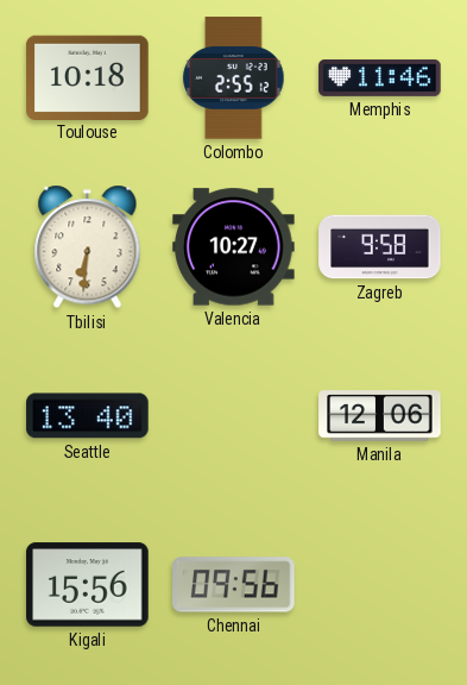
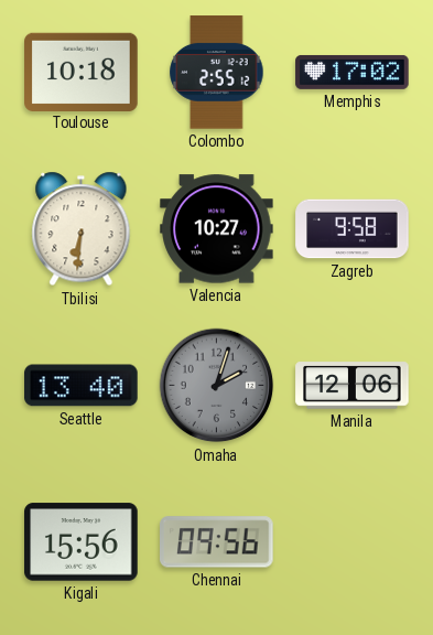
Memphis: 11:46 -> 17:02 (353, 72)
Omaha: none -> 2:03 (217, 386)
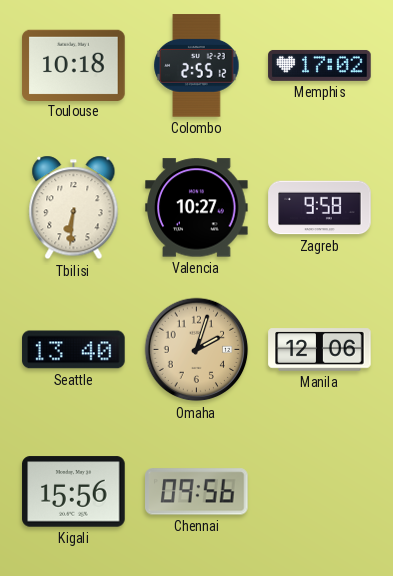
Omaha dial: grey -> champagne (197, 350)
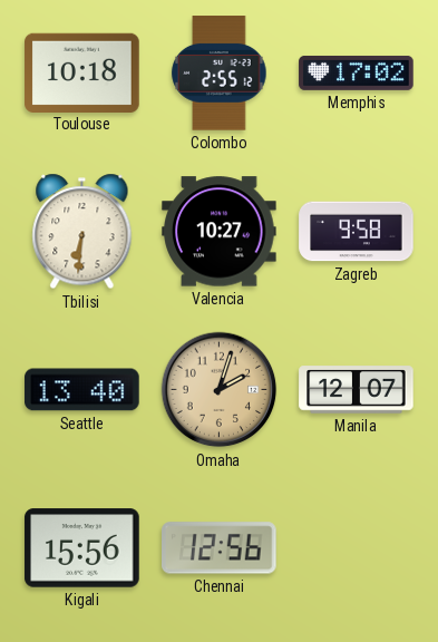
Manila: 12:06 -> 12:07 (357, 390)
Chennai: 09:56 -> 12:56 (220, 548)
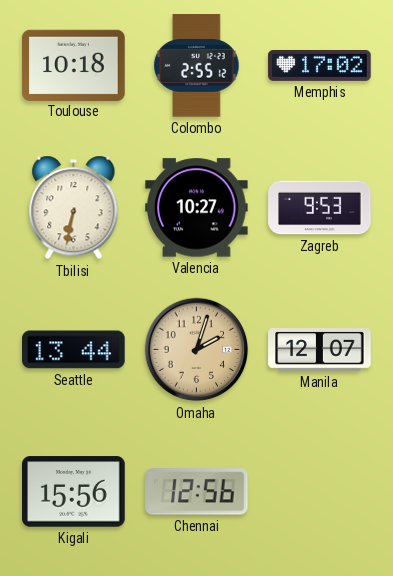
Tbilisi: 6:31 -> 6:32 (74, 208)
Zagreb: 9:58 -> 9:53 (320, 208)
Seattle: 13:40 -> 13:44 (74, 350)
